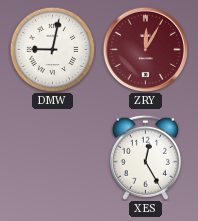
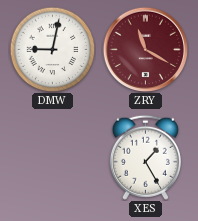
ZRY: 12:05 -> 11:20 (145, 49)
XES: 12:25 -> 1:25 (145, 157)
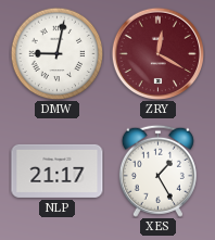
ZRY: 11:20 -> 12:20 (157, 53)
NLP: none -> 21:17 (58, 170)
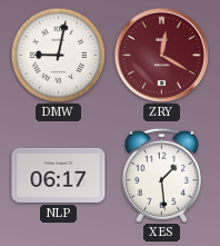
NLP: 21:17 -> 06:17 (59, 175)
XES: 1:25 -> 1:29 (161, 175)
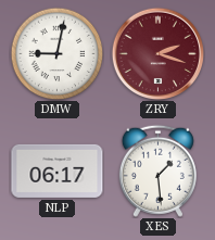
ZRY: 12:20 -> 2:18 (157, 53)
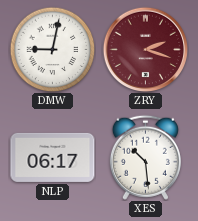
XES: 1:29 -> 10:29 (145, 157)
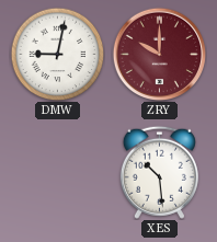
ZRY: 2:18 -> 10:00 (159, 54)
NLP: 06:17 -> none (53, 157)
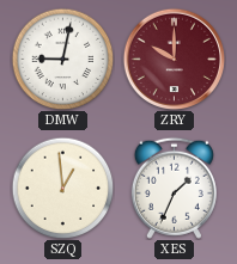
SZQ: none -> 12:59 (62, 188)
XES: 10:29 -> 1:34 (174, 188)
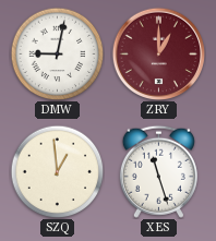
ZRY: 10:00 -> 1:00 (158, 53)
XES: 1:34 -> 11:27 (158, 171)
